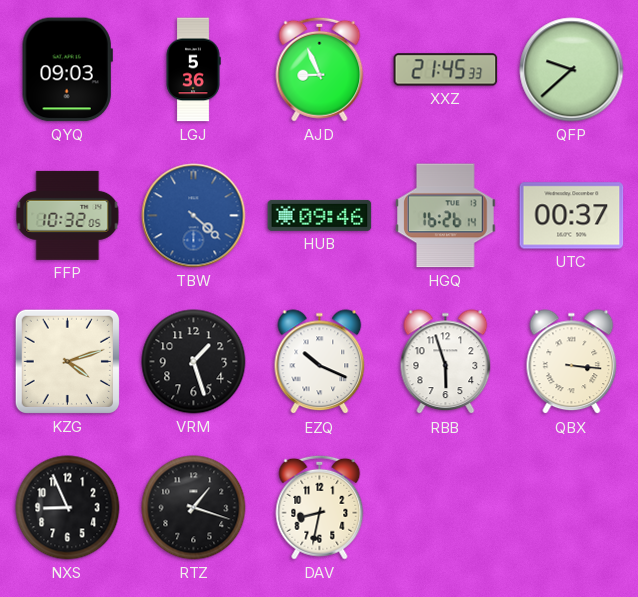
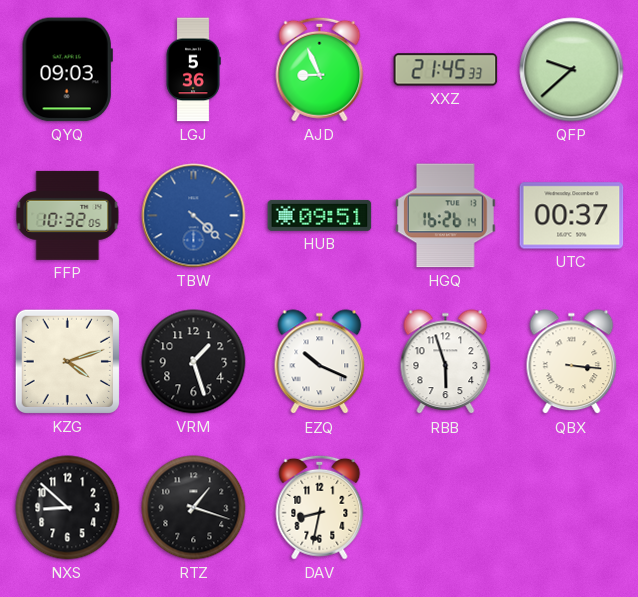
HUB: 09:46 -> 09:51 (320, 215)
NXS: 8:56 -> 8:52 (68, 508)
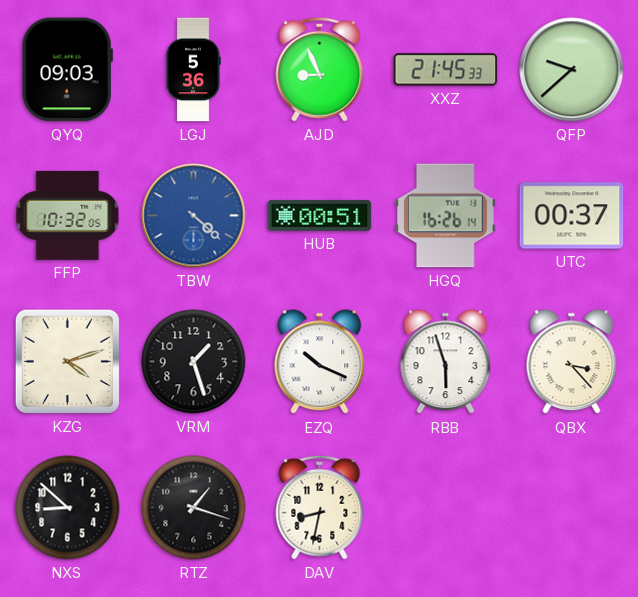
HUB: 09:51 -> 00:51 (320, 215)
QBX: 3:16 -> 3:23 (572, 362)
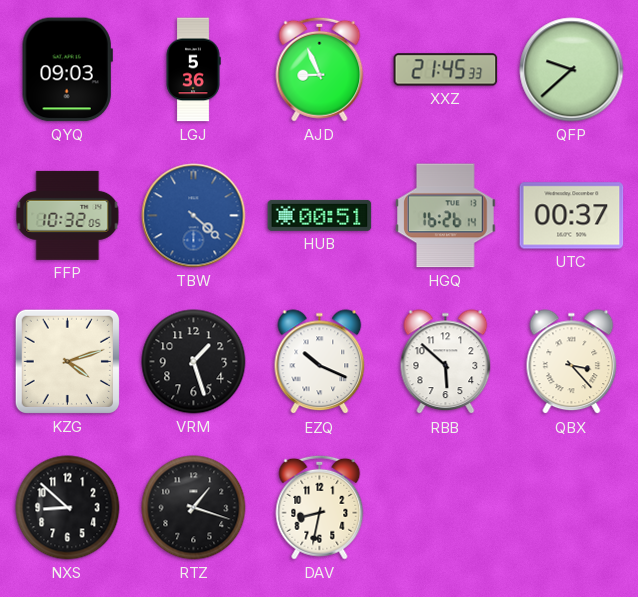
RBB: 5:57 -> 5:52 (446, 362)
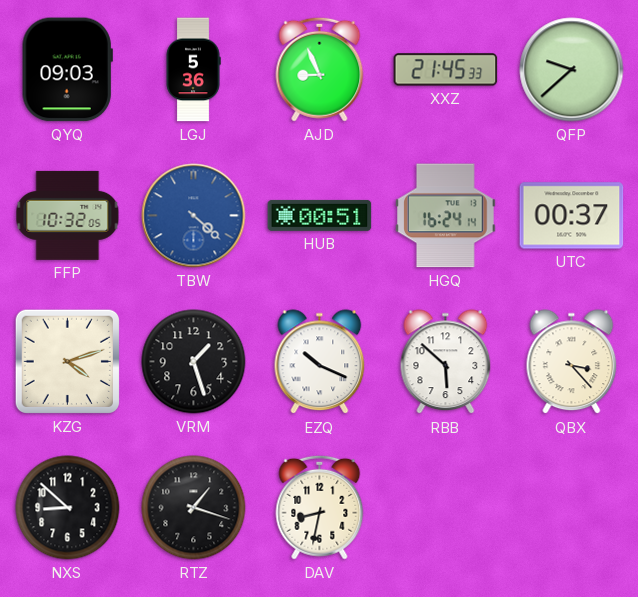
HGQ: 16:26 -> 16:24 (446, 216)
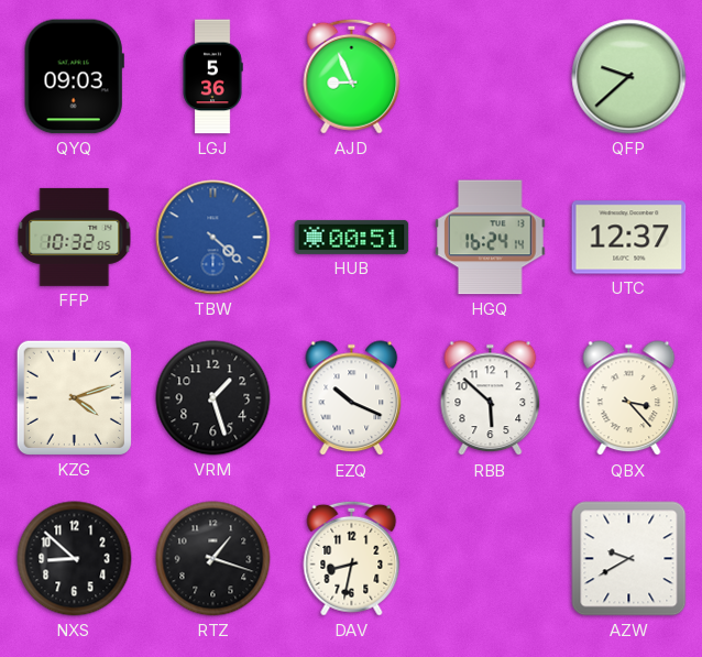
XXZ: 21:45 -> none (446, 70)
UTC: 00:37 -> 12:37 (629, 238)
AZW: none -> 9:40 (629, 559)
